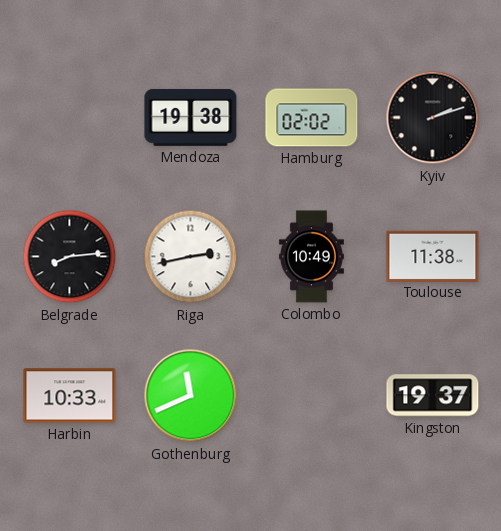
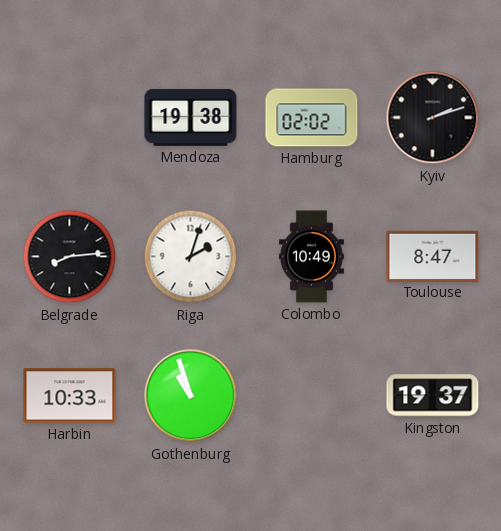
Riga: 2:43 -> 2:03 (191, 257)
Toulouse: 11:38 -> 8:47 (433, 256)
Gothenburg: 11:41 -> 10:57 (191, 396)
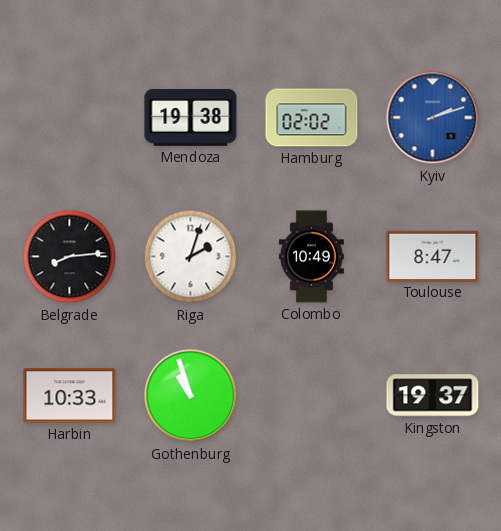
Kyiv dial: black -> blue (433, 118)
